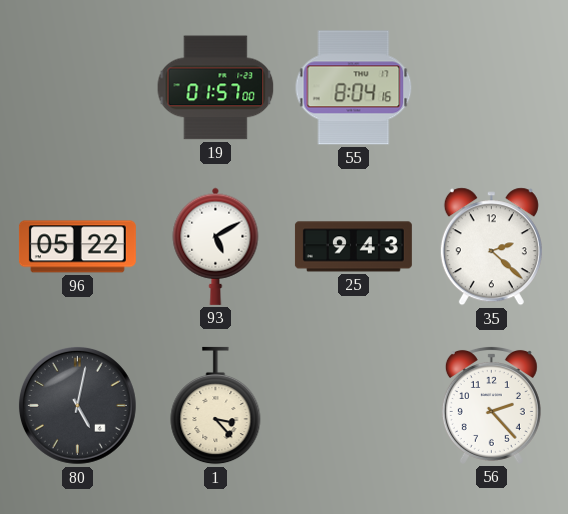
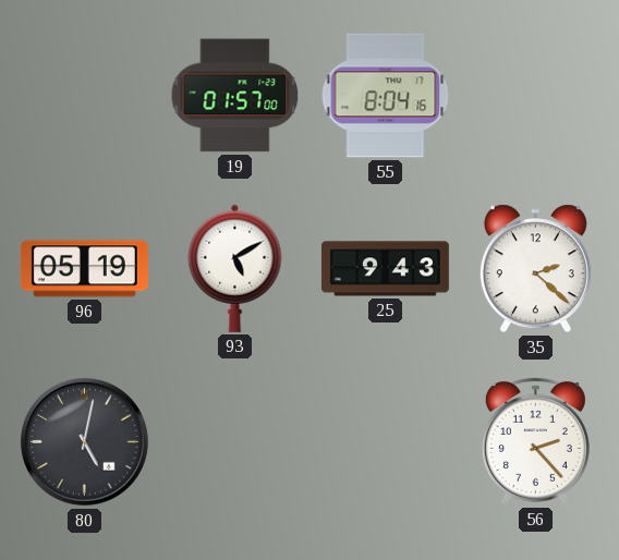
96: 05:22 -> 05:19 (84, 269)
1: 3:23 -> none (216, 406)
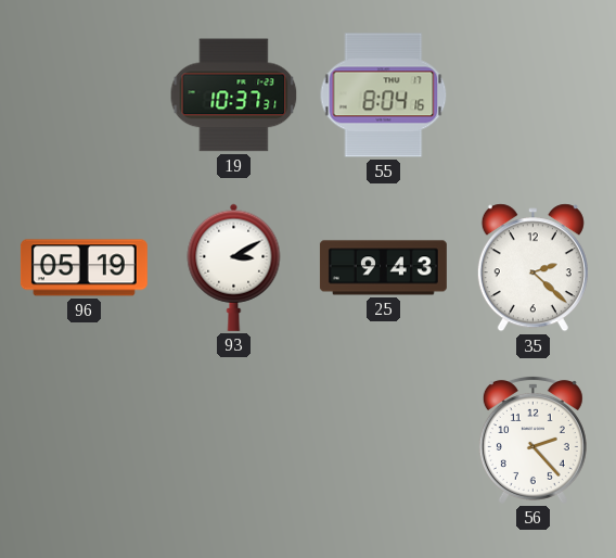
19: 01:57 -> 10:37 (234, 96)
93: 5:10 -> 3:10 (234, 267)
80: 5:02 -> none (84, 441)
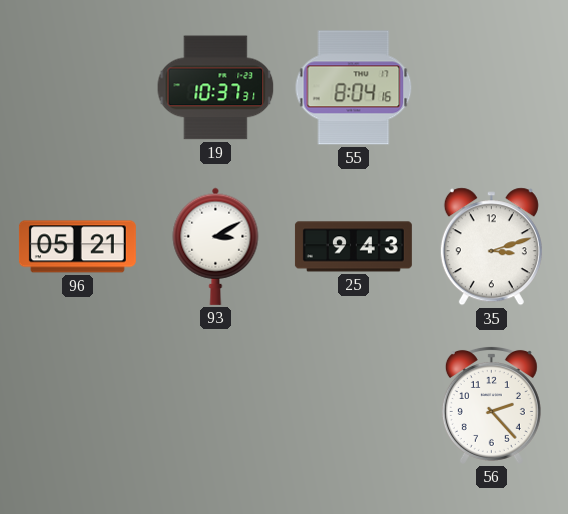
96: 05:19 -> 05:21 (77, 247)
35: 2:22 -> 3:12 (491, 247)
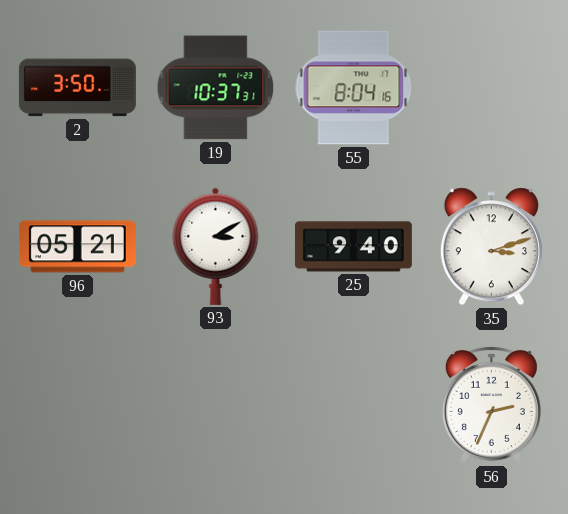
2: none -> 3:50 (77, 88)
25: 9:43 -> 9:40 (353, 247)
56: 2:23 -> 2:34 (491, 405)
